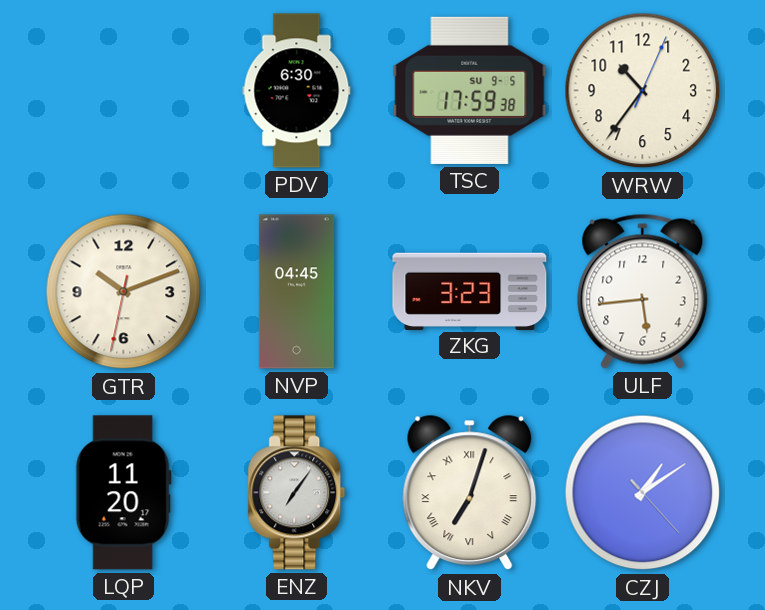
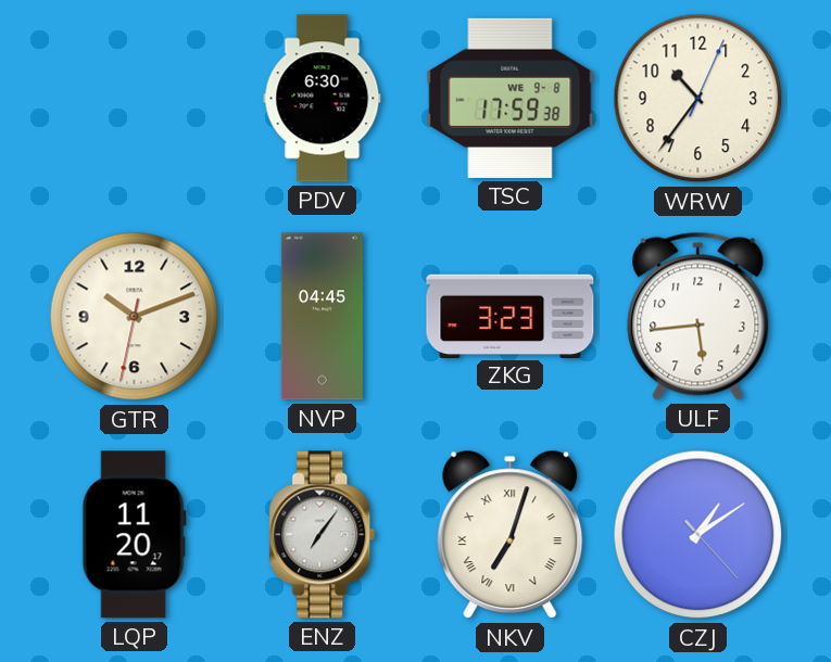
TSC date: SU 9-5 -> WE 9-8 (511, 98)
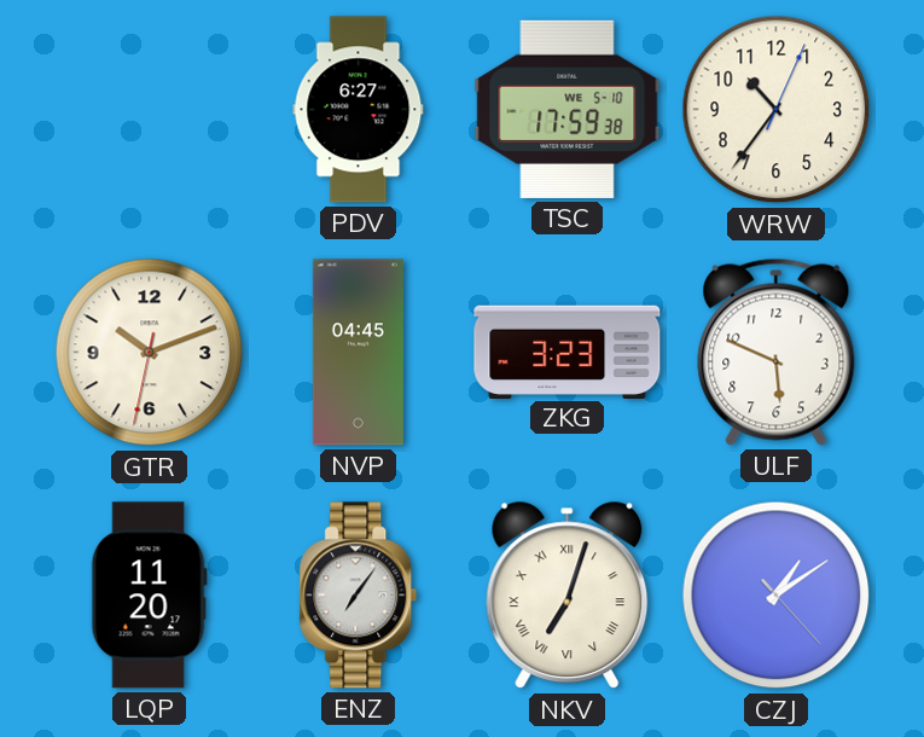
PDV: 6:30 -> 6:27 (359, 110)
TSC date: WE 9-8 -> WE 5-10 (568, 109)
ULF: 5:44 -> 5:49 (777, 352)
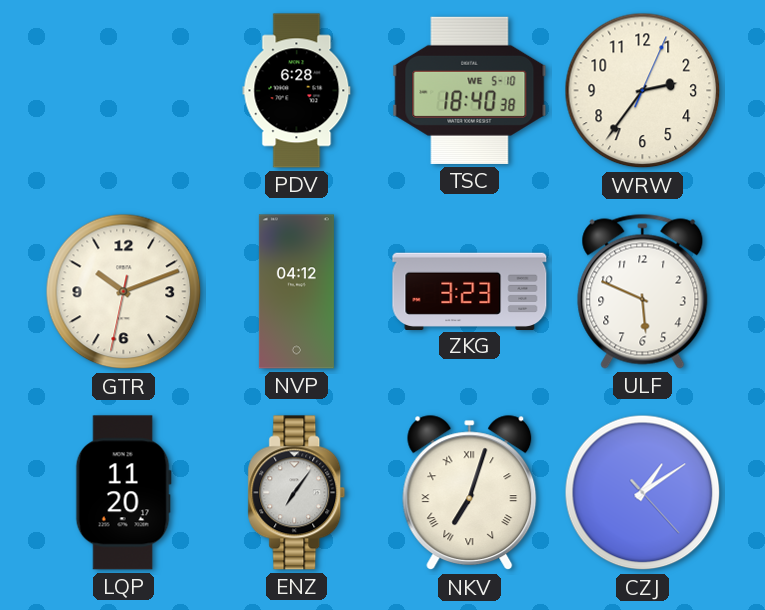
PDV: 6:27 -> 6:28 (297, 91)
TSC: 17:59 -> 18:40 (470, 90)
WRW: 10:36 -> 2:36 (643, 91)
NVP: 04:45 -> 04:12 (296, 292)
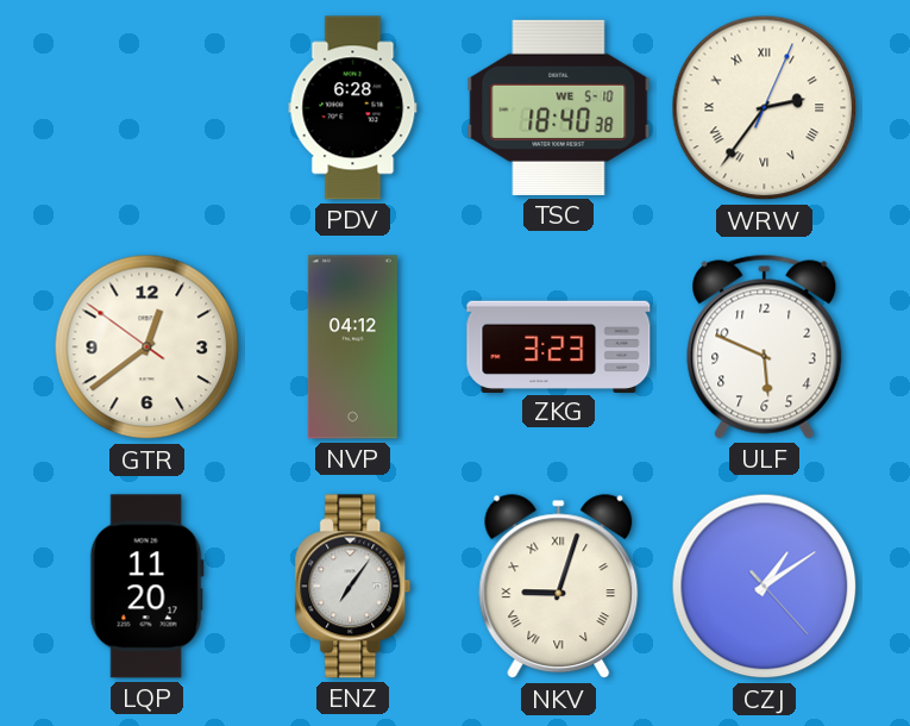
WRW numerals: Arabic -> Roman (765, 108)
GTR: 10:11 -> 12:38 (148, 348)
NKV: 7:03 -> 9:03 (559, 587)
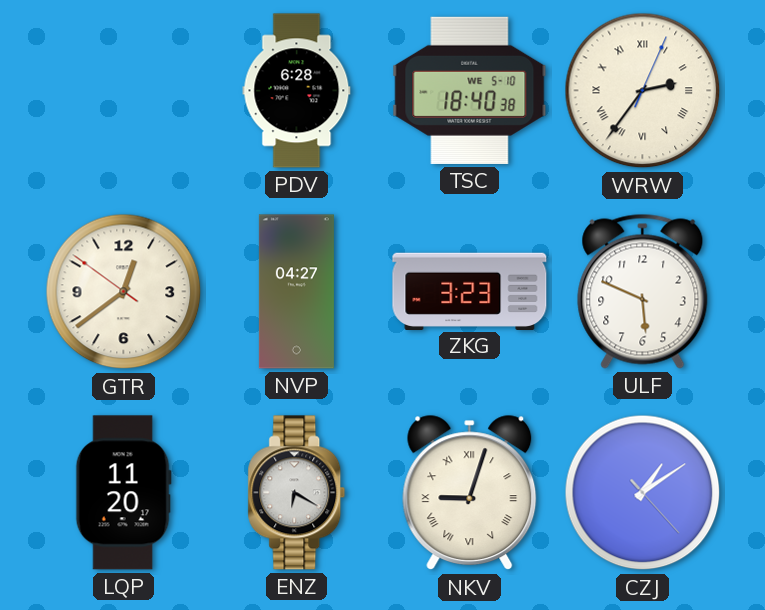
NVP: 04:12 -> 04:27 (296, 292)
ENZ: 7:06 -> 6:20 (297, 493)
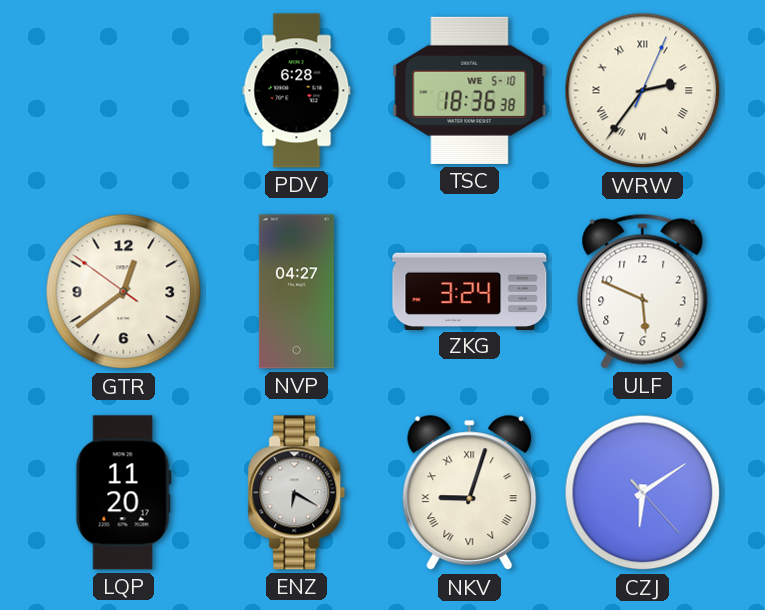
TSC: 18:40 -> 18:36 (470, 90)
ZKG: 3:23 -> 3:24 (470, 291)
CZJ: 1:09 -> 6:09 (643, 493)
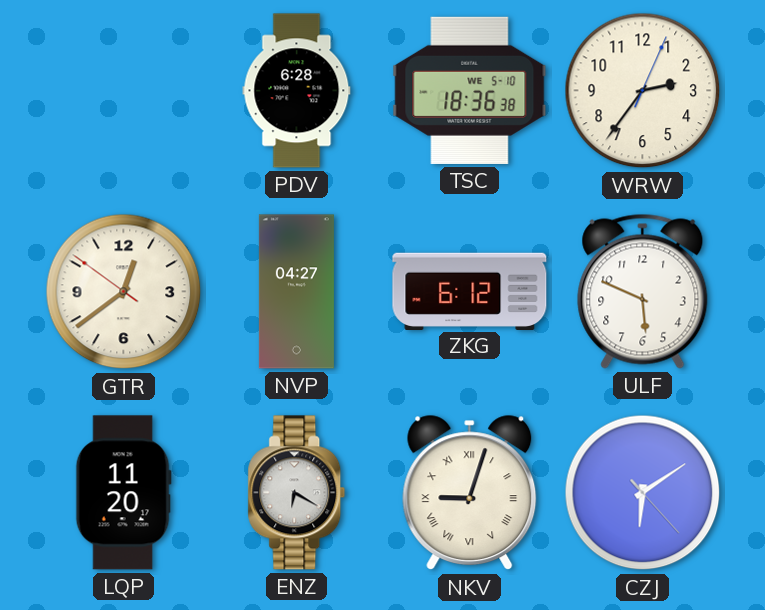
WRW numerals: Roman -> Arabic (643, 91)
ZKG: 3:24 -> 6:12 (470, 291)
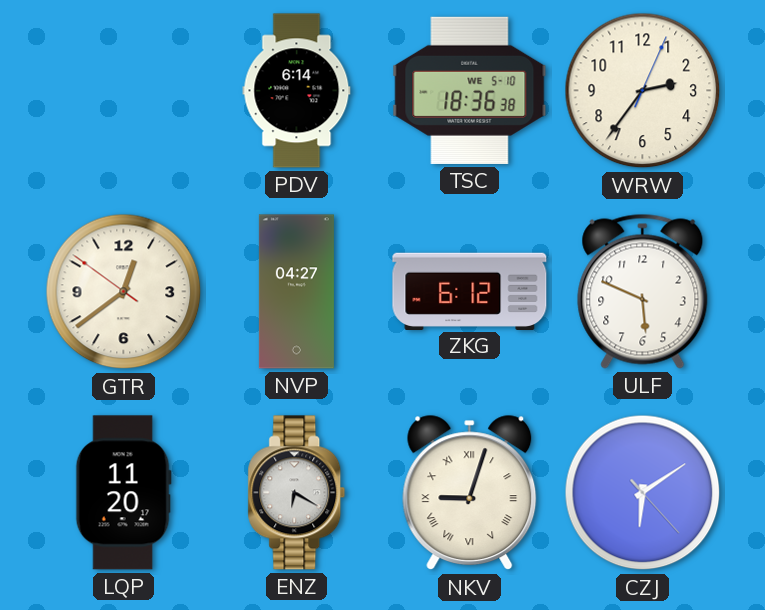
PDV: 6:28 -> 6:14 (297, 91)
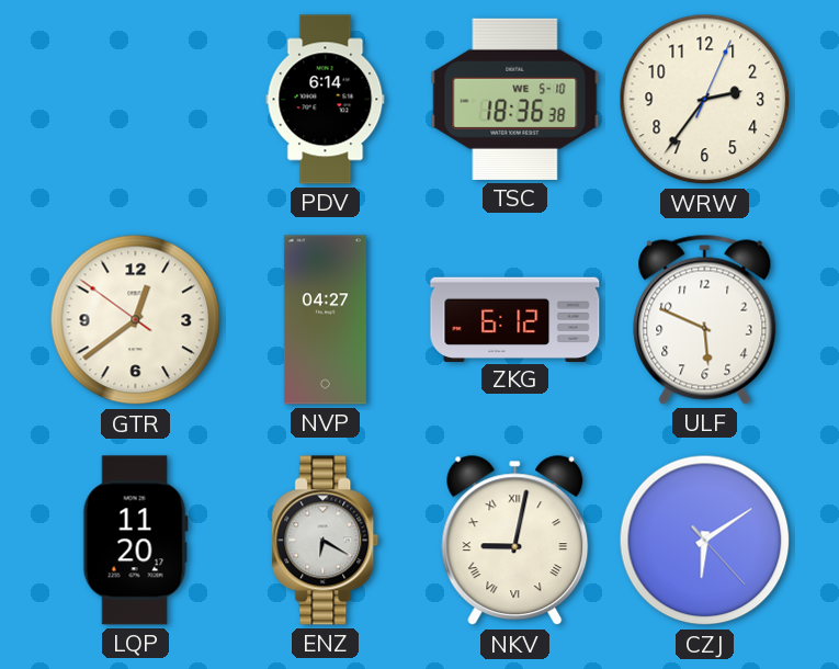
NKV: 9:03 -> 9:02 (515, 541)
